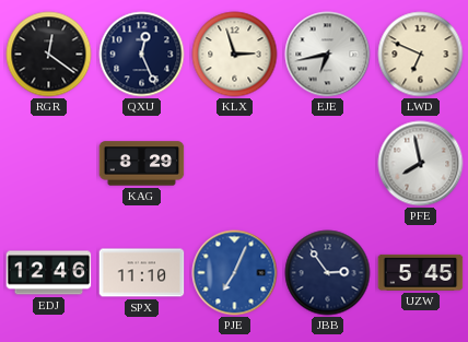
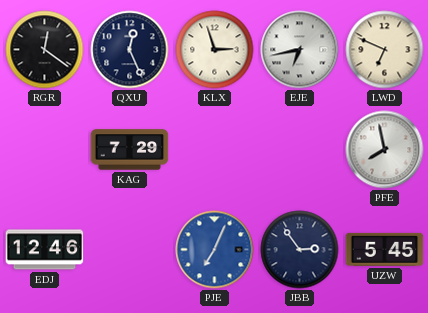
KAG: 8:29 -> 7:29 (130, 150)
SPX: 11:10 -> none (142, 273)
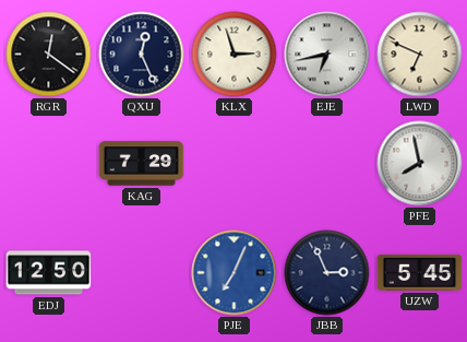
EDJ: 12:46 -> 12:50 (49, 273)
JBB: 2:54 -> 2:56 (327, 273)
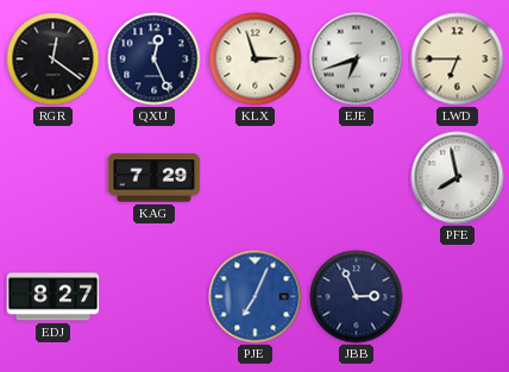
EJE: 6:43 -> 6:42 (357, 59)
LWD: 6:49 -> 6:45 (458, 59)
EDJ: 12:50 -> 8:27 (54, 297)
UZW: 5:45 -> none (420, 272)
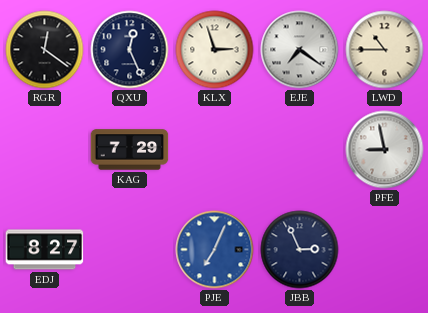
EJE: 6:42 -> 7:21 (300, 50)
LWD: 6:45 -> 10:45 (385, 50)
PFE: 7:58 -> 8:58 (385, 150)
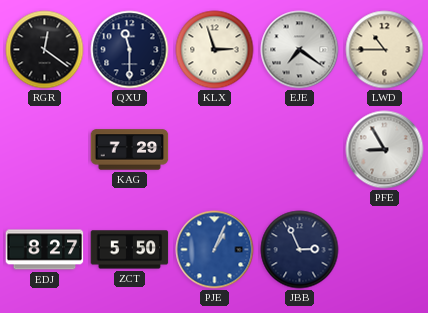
QXU: 12:26 -> 11:30 (130, 50)
PFE: 8:58 -> 8:55 (385, 150)
ZCT: none -> 5:50 (130, 250)
PJE: 7:04 -> 1:04 (215, 250)
